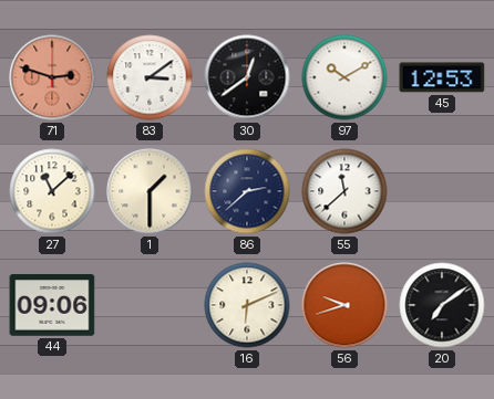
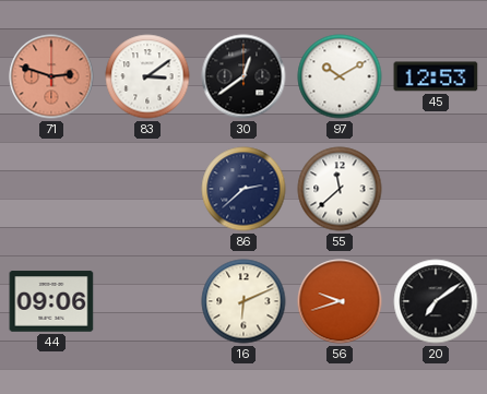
27: 11:08 -> none (52, 191)
1: 1:30 -> none (150, 191)
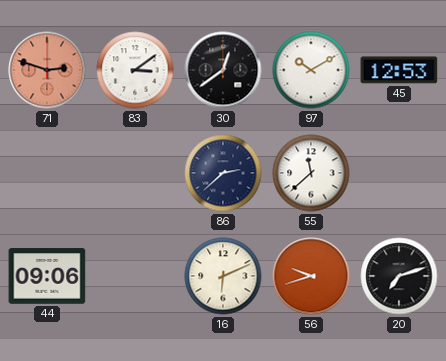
20: 7:09 -> 7:12 (399, 276)
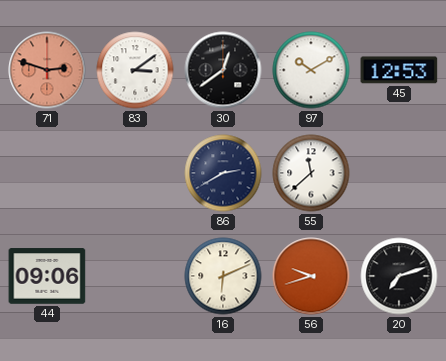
86: 2:38 -> 2:40 (223, 173)
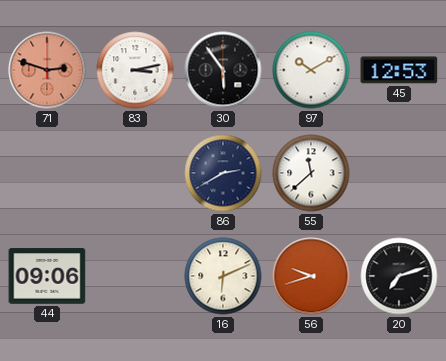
83: 3:09 -> 3:13 (135, 70)
30: 12:39 -> 5:54 (223, 70)
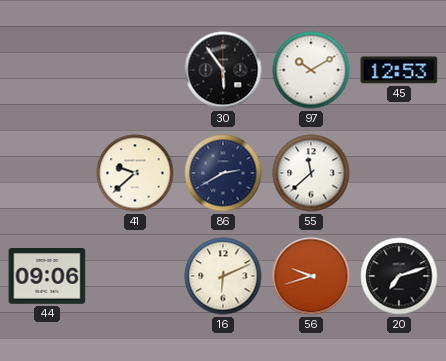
71: 2:48 -> none (47, 70)
83: 3:13 -> none (135, 70)
41: none -> 9:38 (135, 173)
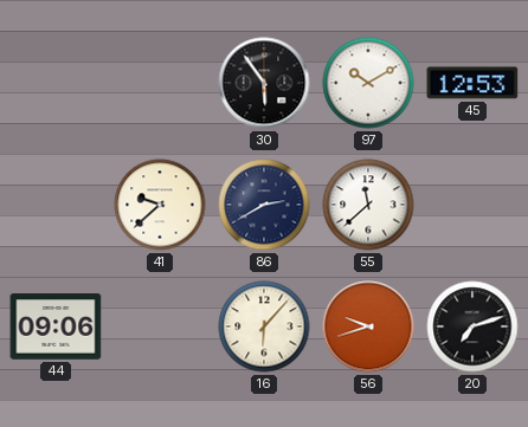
16: 6:11 -> 6:07 (264, 326)
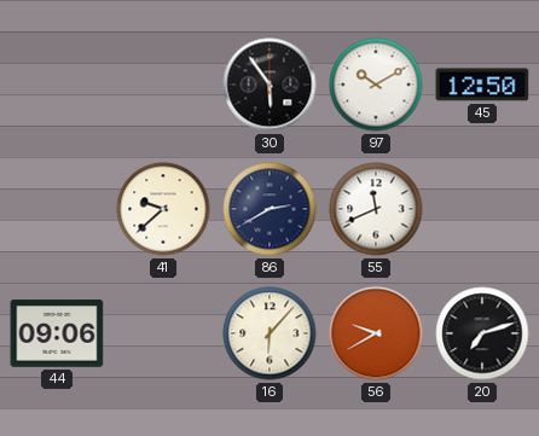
45: 12:53 -> 12:50 (482, 85)
55: 11:38 -> 11:41 (376, 209)
56: 9:42 -> 9:40 (376, 333)
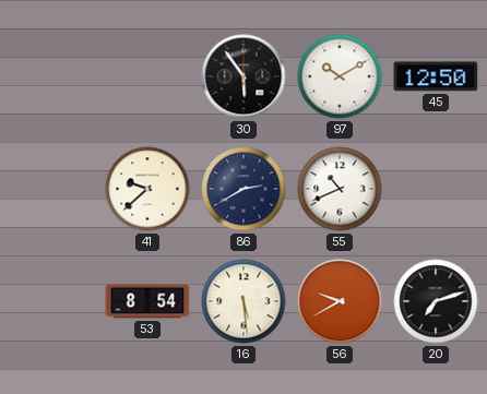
55: 11:41 -> 10:41 (340, 189)
44: 09:06 -> none (57, 333)
53: none -> 8:54 (147, 301)
16: 6:07 -> 5:29 (243, 301)
